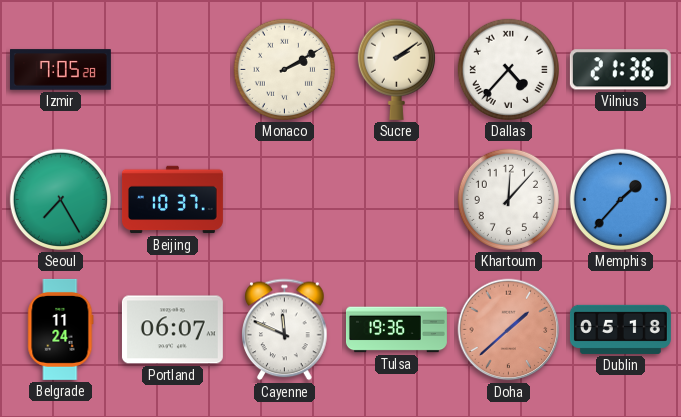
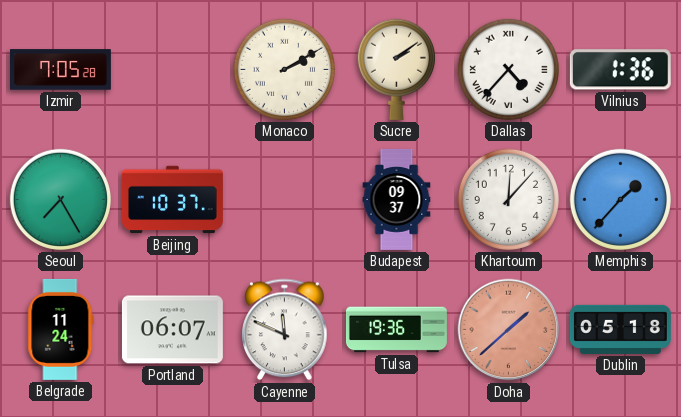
Vilnius: 21:36 -> 1:36 (620, 70)
Budapest: none -> 09:37 (397, 199)
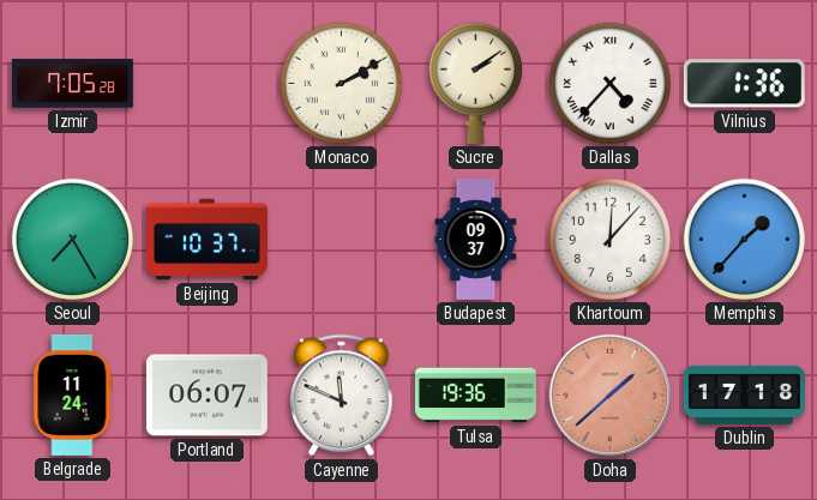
Dublin: 05:18 -> 17:18 (744, 394)
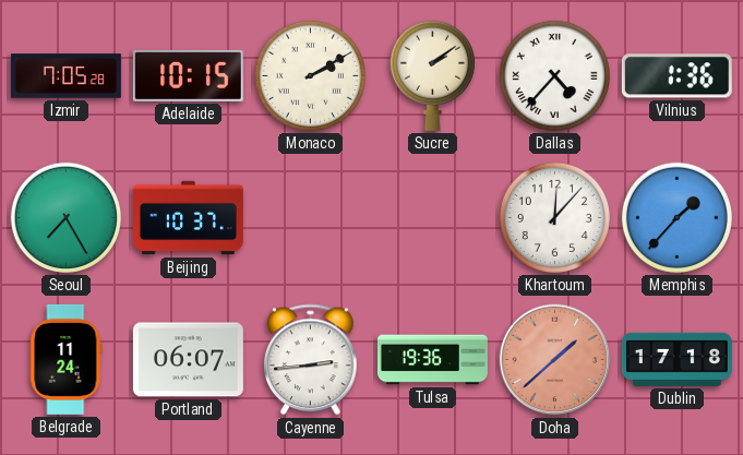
Adelaide: none -> 10:15 (188, 75)
Budapest: 09:37 -> none (476, 239)
Cayenne: 11:49 -> 2:44 (311, 360)
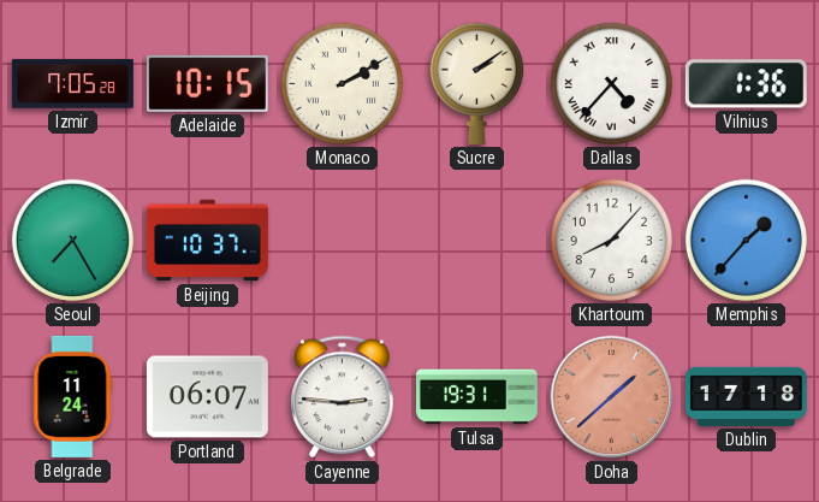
Khartoum: 12:07 -> 8:07 (611, 240)
Cayenne: 2:44 -> 2:46 (343, 397)
Tulsa: 19:36 -> 19:31 (476, 397)
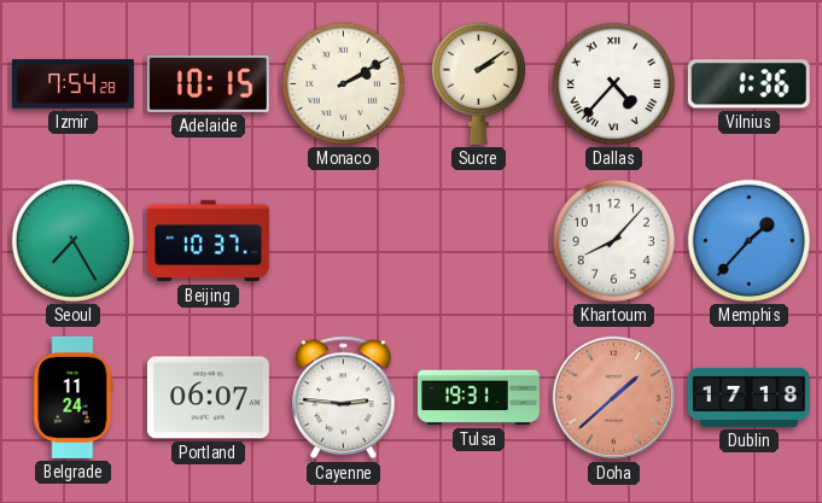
Izmir: 7:05 -> 7:54 (72, 84)
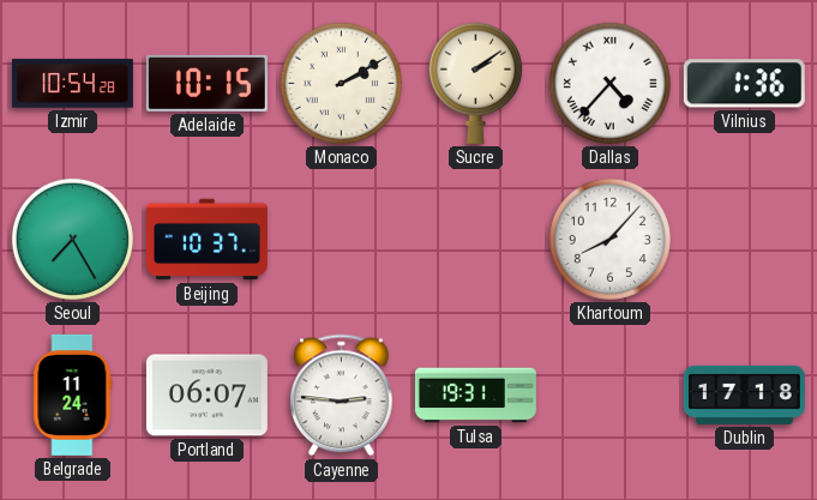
Izmir: 7:54 -> 10:54 (72, 84)
Memphis: 1:37 -> none (748, 240)
Doha: 1:38 -> none (614, 398)
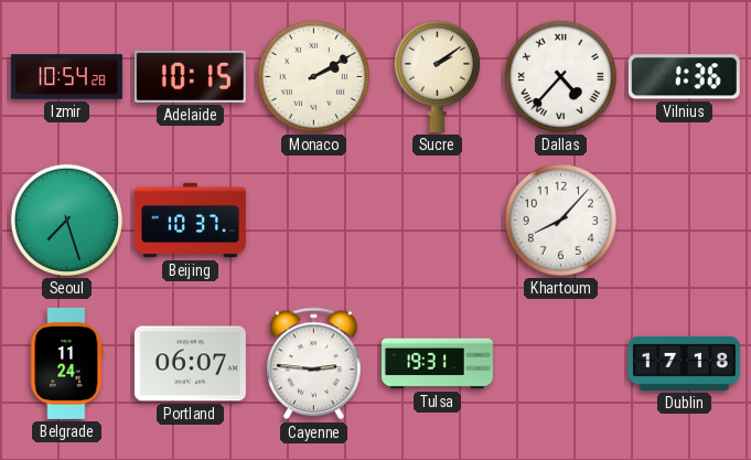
Seoul: 7:25 -> 7:27 (66, 220)
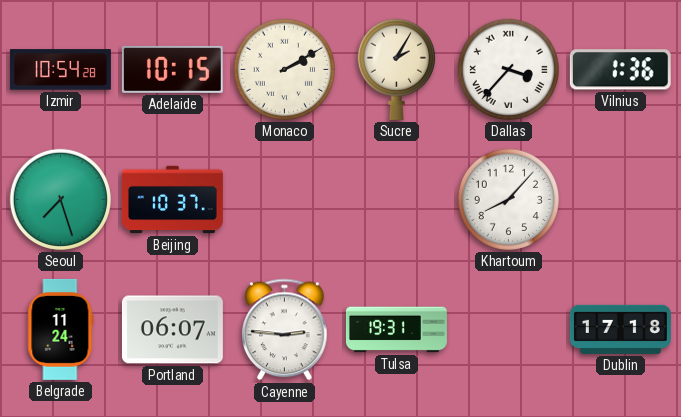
Sucre: 2:09 -> 2:05 (396, 69)
Dallas: 4:37 -> 3:37 (508, 69)
